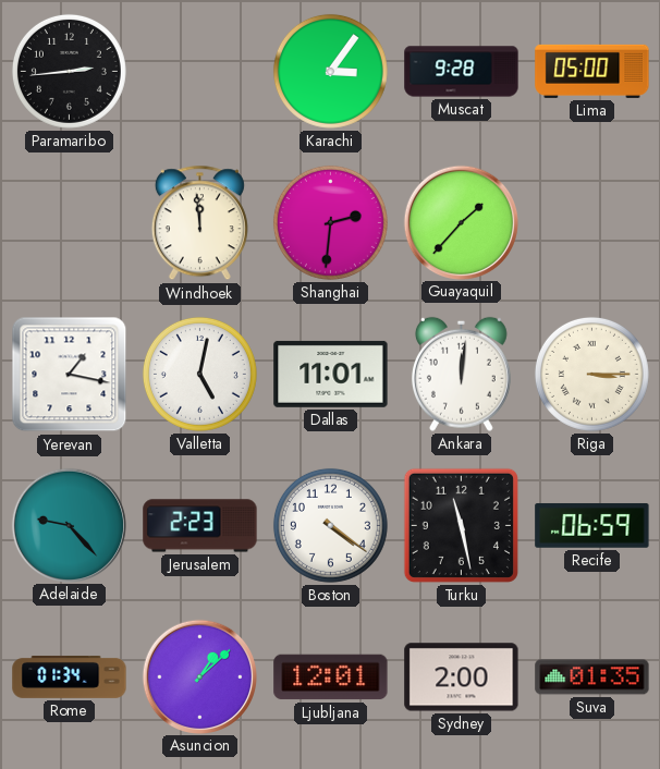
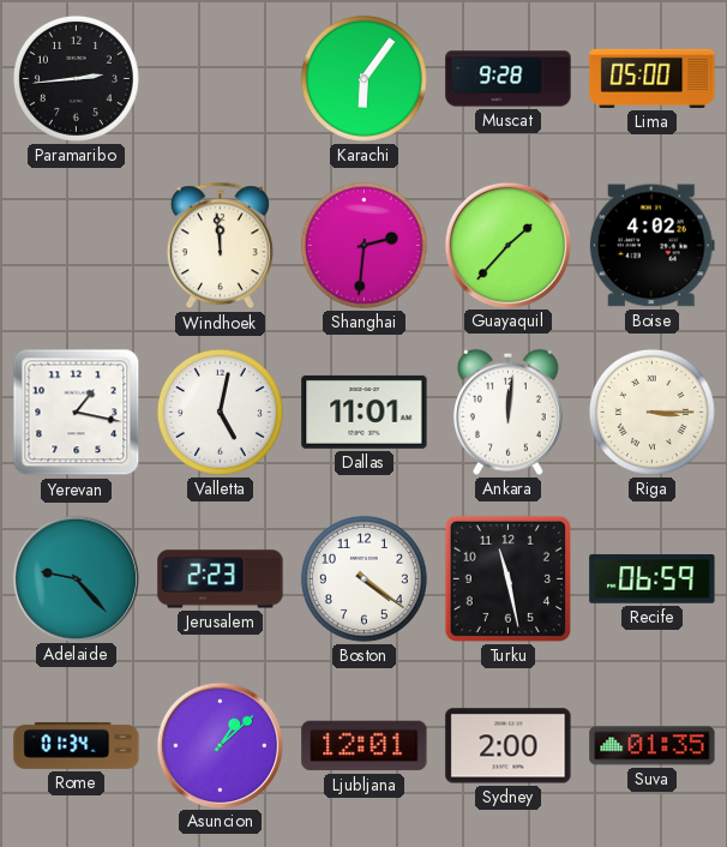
Karachi: 3:06 -> 6:06 (363, 78)
Boise: none -> 4:02 (651, 246)
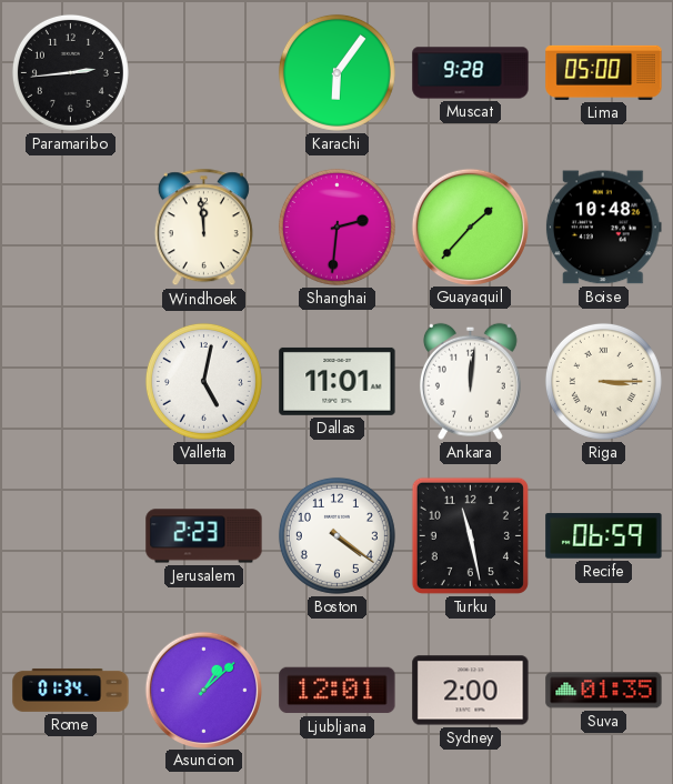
Boise: 4:02 -> 10:48 (603, 228)
Yerevan: 1:17 -> none (77, 413)
Adelaide: 9:23 -> none (76, 578)
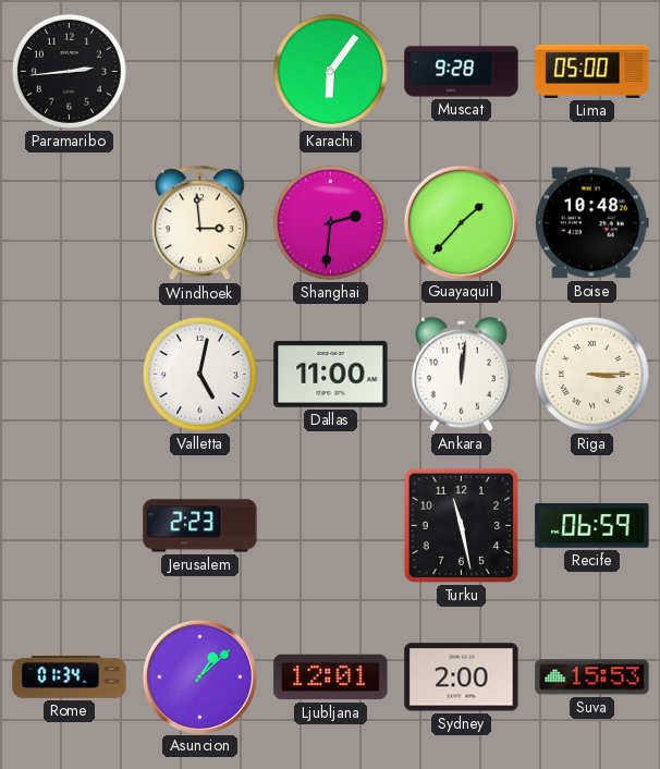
Windhoek: 11:59 -> 2:59 (199, 223)
Dallas: 11:01 -> 11:00 (331, 374)
Boston: 4:21 -> none (336, 535)
Suva: 01:35 -> 15:53 (592, 678)
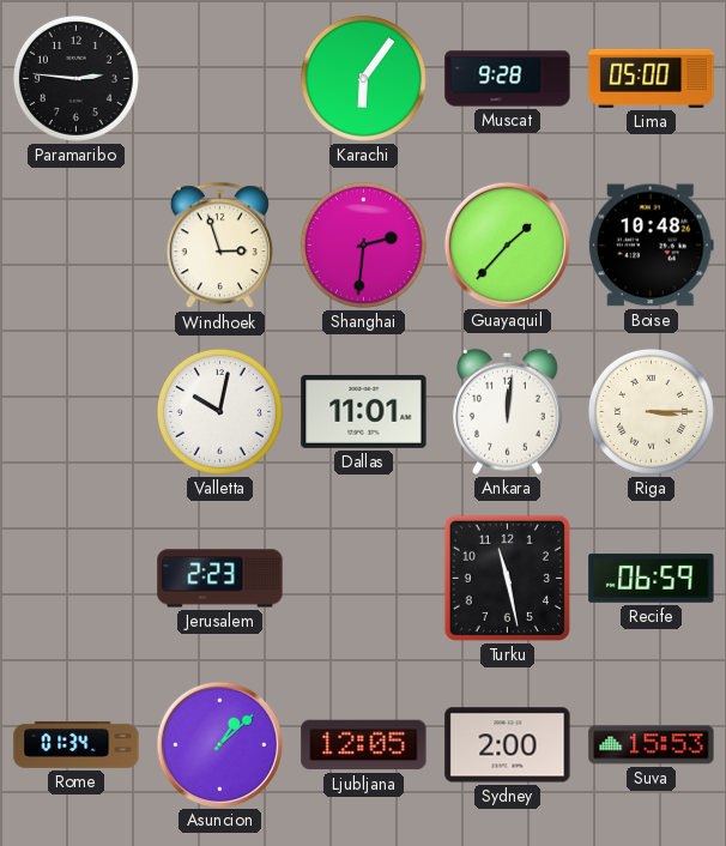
Paramaribo: 2:44 -> 2:46 (75, 78)
Windhoek: 2:59 -> 2:57 (219, 246)
Valletta: 5:02 -> 10:02 (219, 411)
Dallas: 11:00 -> 11:01 (364, 411)
Ljubljana: 12:01 -> 12:05 (364, 745)
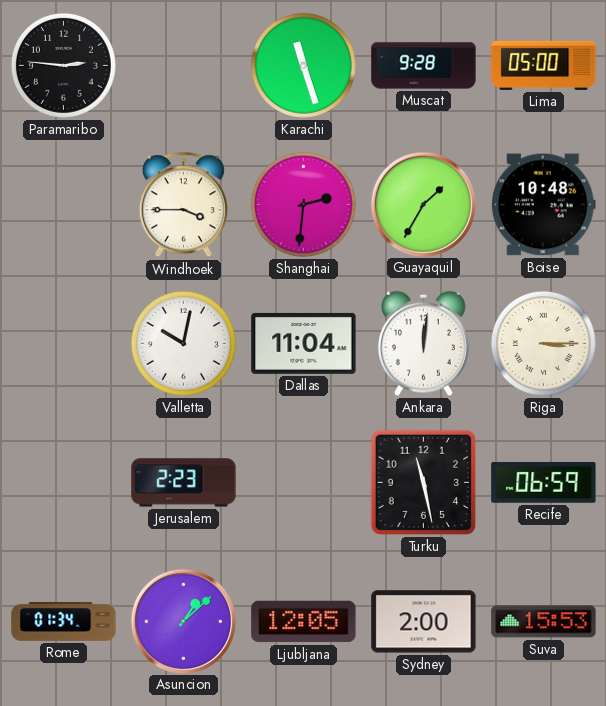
Karachi: 6:06 -> 11:27 (303, 65)
Windhoek: 2:57 -> 3:45 (183, 205)
Guayaquil: 1:37 -> 1:35 (423, 204)
Dallas: 11:01 -> 11:04 (304, 343)
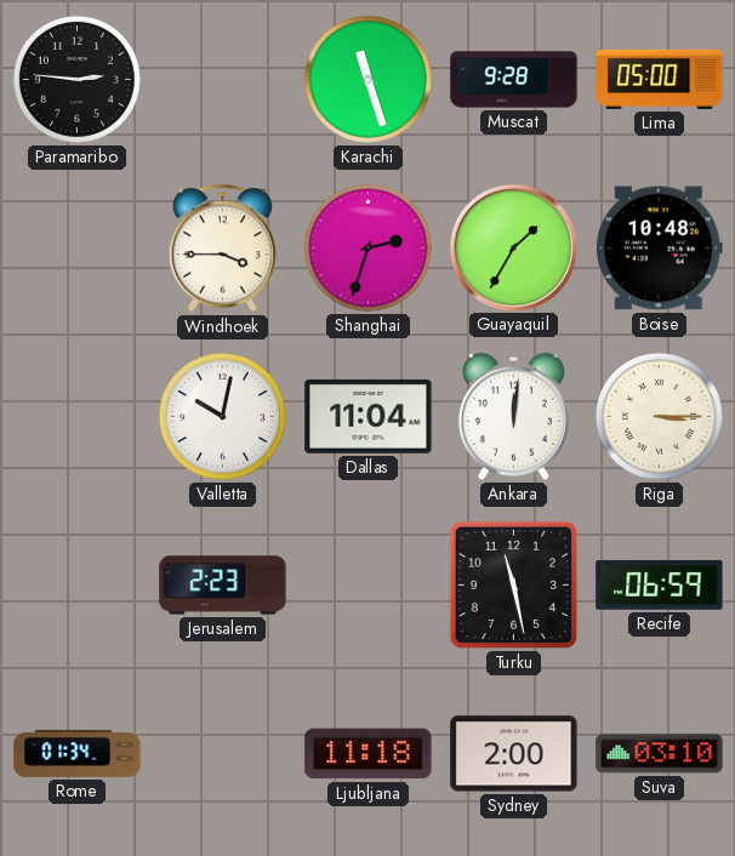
Shanghai: 2:31 -> 2:33 (367, 247)
Asuncion: 1:08 -> none (183, 621)
Ljubljana: 12:05 -> 11:18 (369, 754)
Suva: 15:53 -> 03:10 (660, 754)
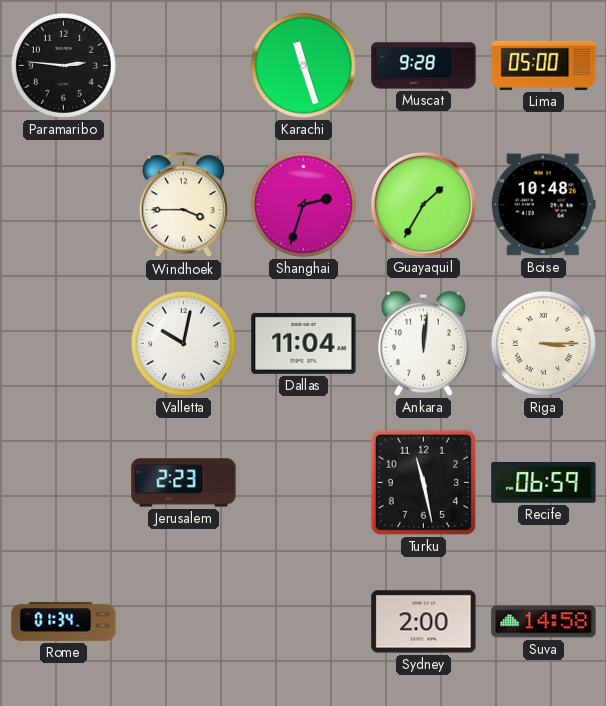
Ljubljana: 11:18 -> none (369, 754)
Suva: 03:10 -> 14:58 (544, 622)
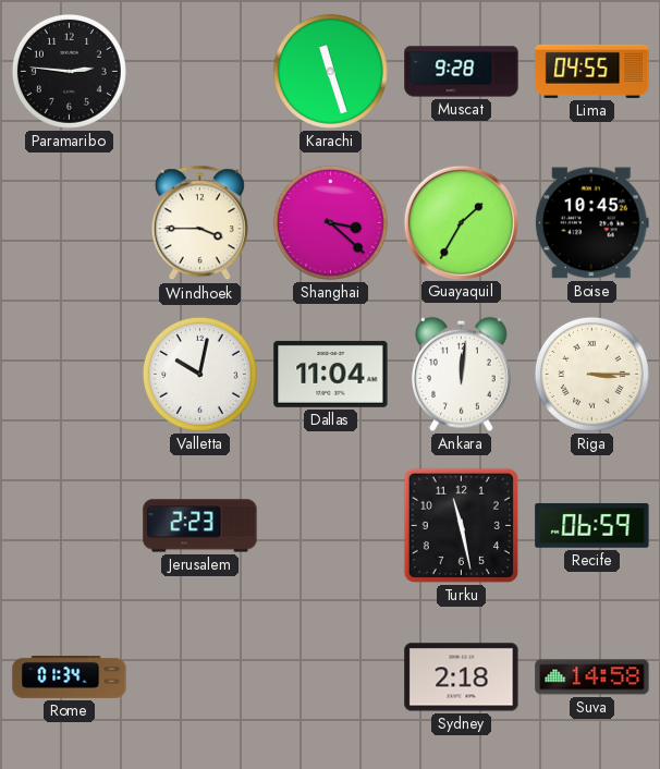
Lima: 05:00 -> 04:55 (592, 71)
Shanghai: 2:33 -> 3:22 (330, 222)
Boise: 10:48 -> 10:45 (591, 223)
Sydney: 2:00 -> 2:18 (462, 678)
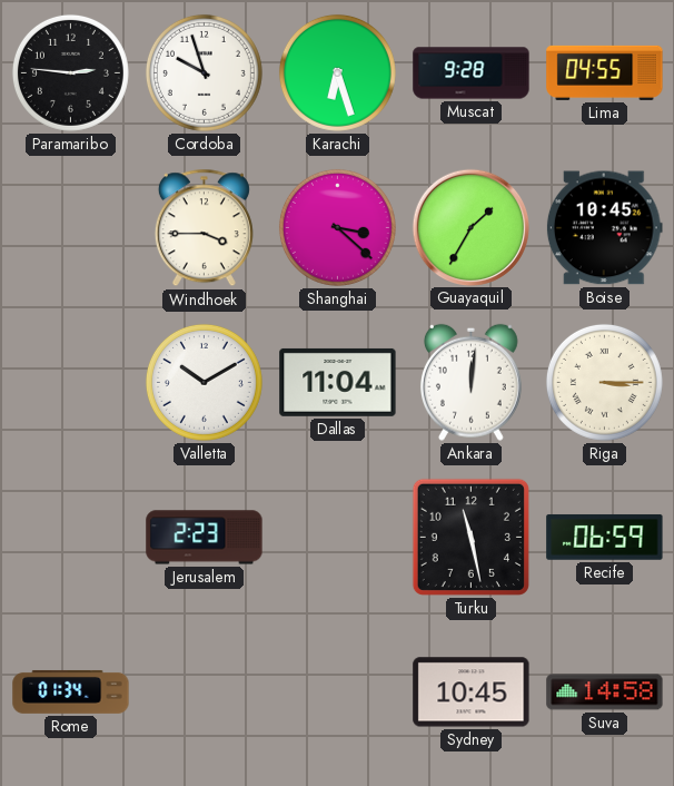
Cordoba: none -> 9:57 (204, 72)
Karachi: 11:27 -> 6:27 (337, 72)
Valletta: 10:02 -> 10:10 (204, 382)
Sydney: 2:18 -> 10:45 (472, 692)
